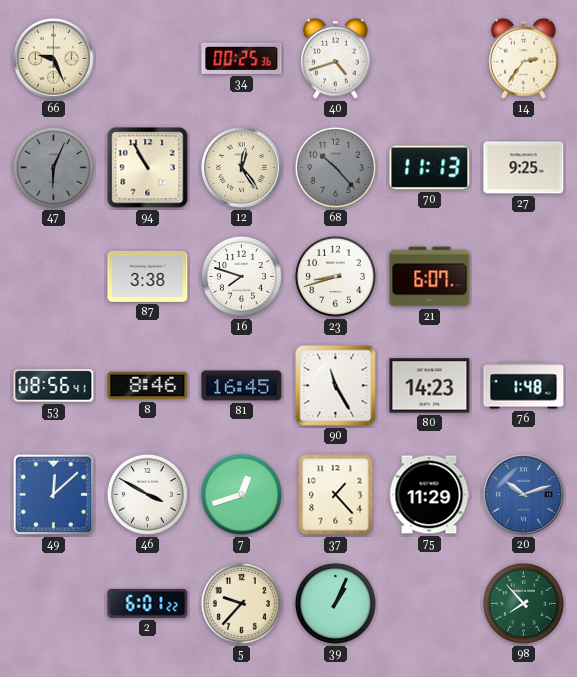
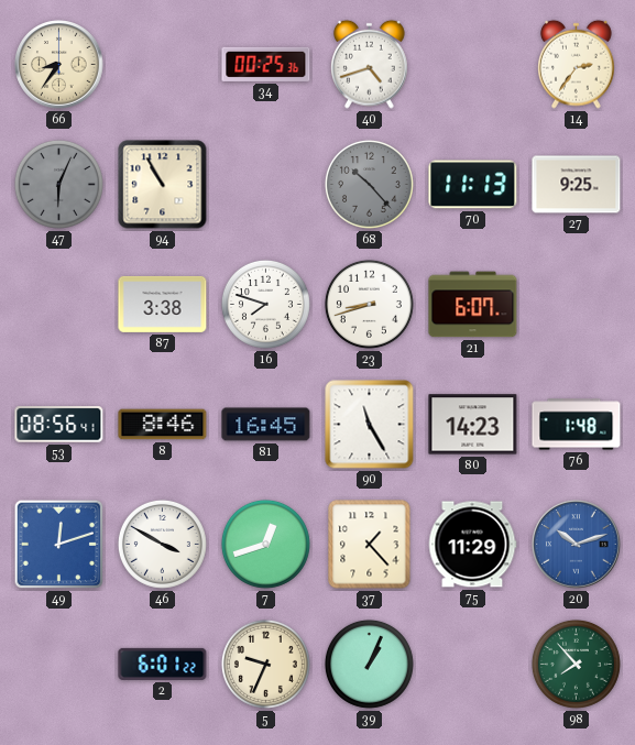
66: 9:26 -> 8:36 (59, 65)
12: 12:24 -> none (242, 168)
49: 12:08 -> 12:12 (59, 545)
5: 9:37 -> 9:34 (265, 664)
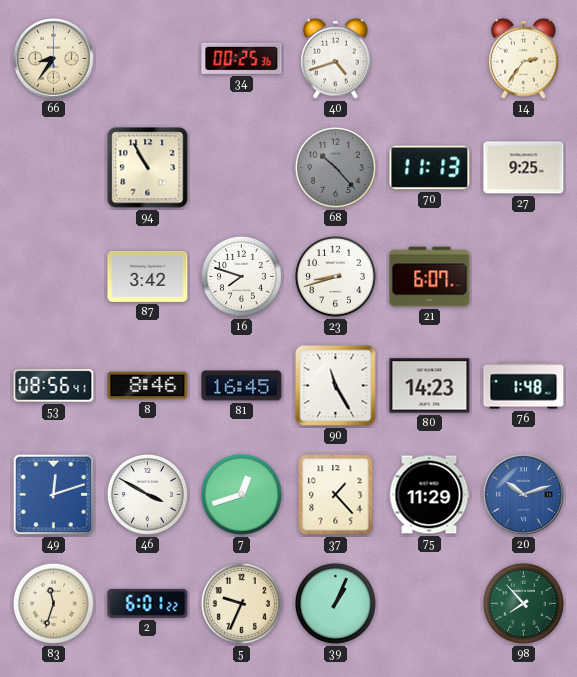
47: 6:04 -> none (58, 184)
87: 3:38 -> 3:42 (148, 276)
83: none -> 11:33 (53, 603)
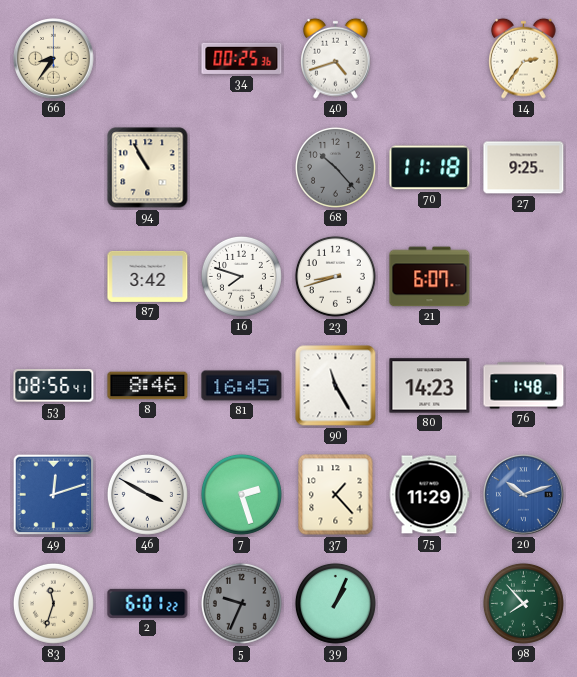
70: 11:13 -> 11:18 (430, 168)
7: 12:42 -> 2:27 (241, 494)
5 dial: cream -> grey (241, 603)
